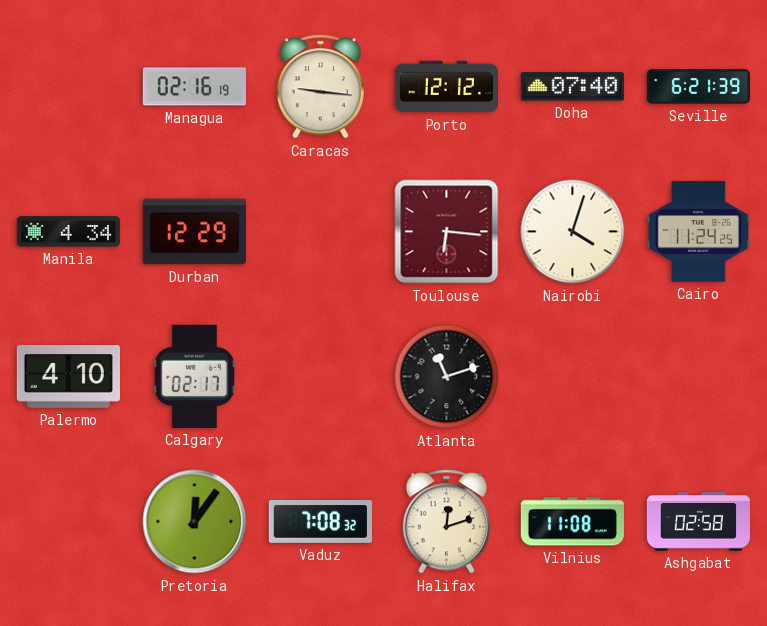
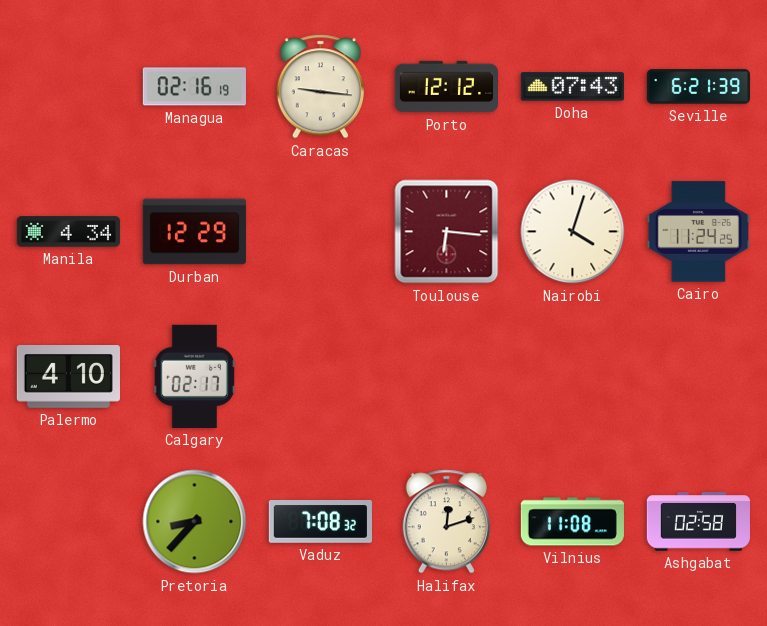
Doha: 07:40 -> 07:43 (572, 87)
Atlanta: 11:12 -> none (447, 377)
Pretoria: 12:06 -> 8:37 (195, 522)
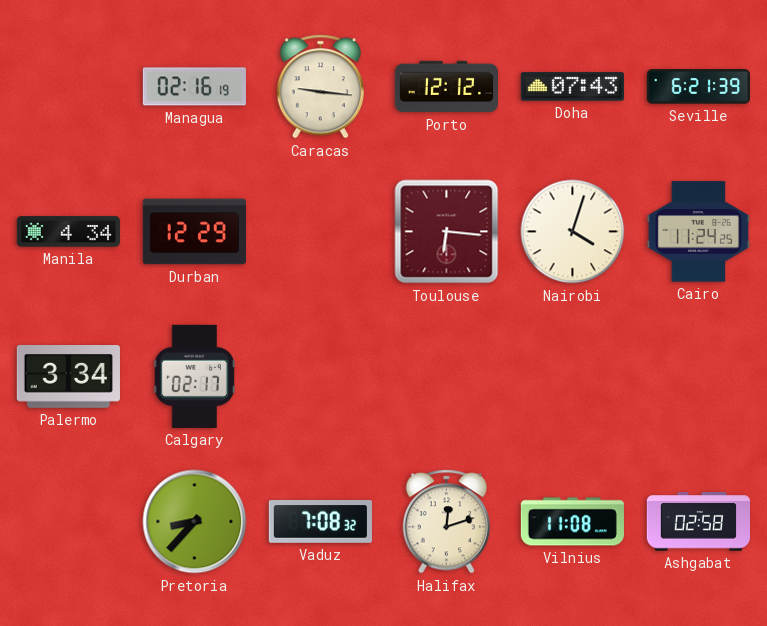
Palermo: 4:10 -> 3:34 (68, 377)
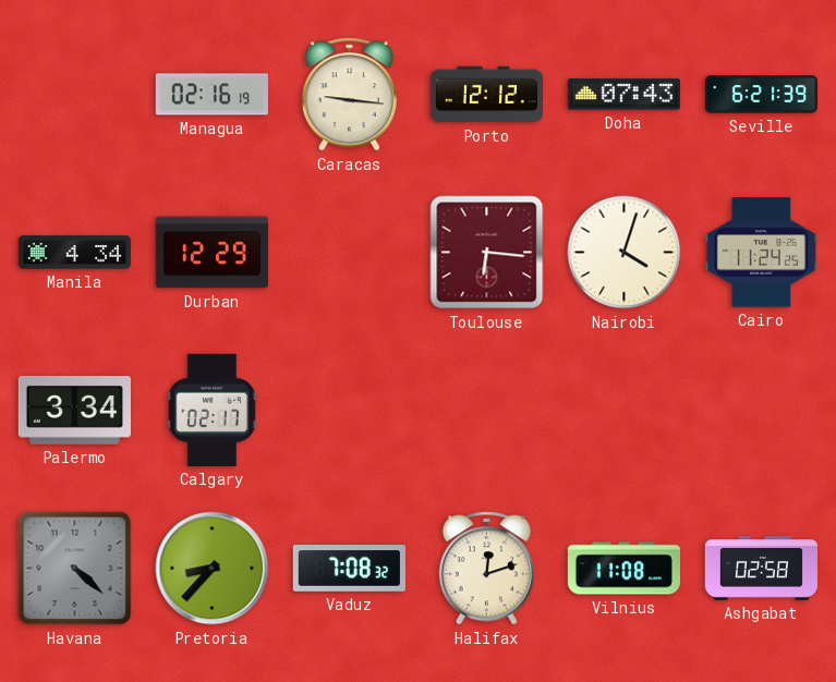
Havana: none -> 4:22 (75, 569)
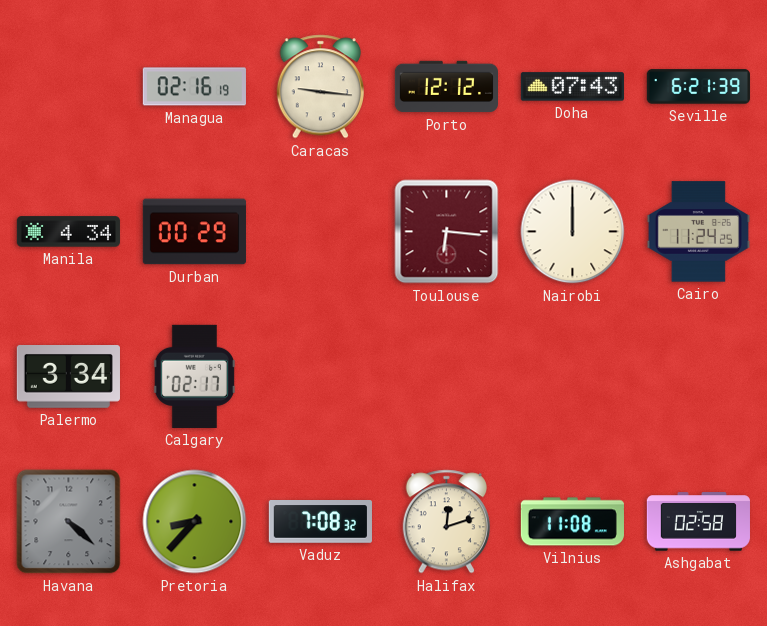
Durban: 12:29 -> 00:29 (194, 232)
Nairobi: 4:03 -> 12:00 (573, 232)
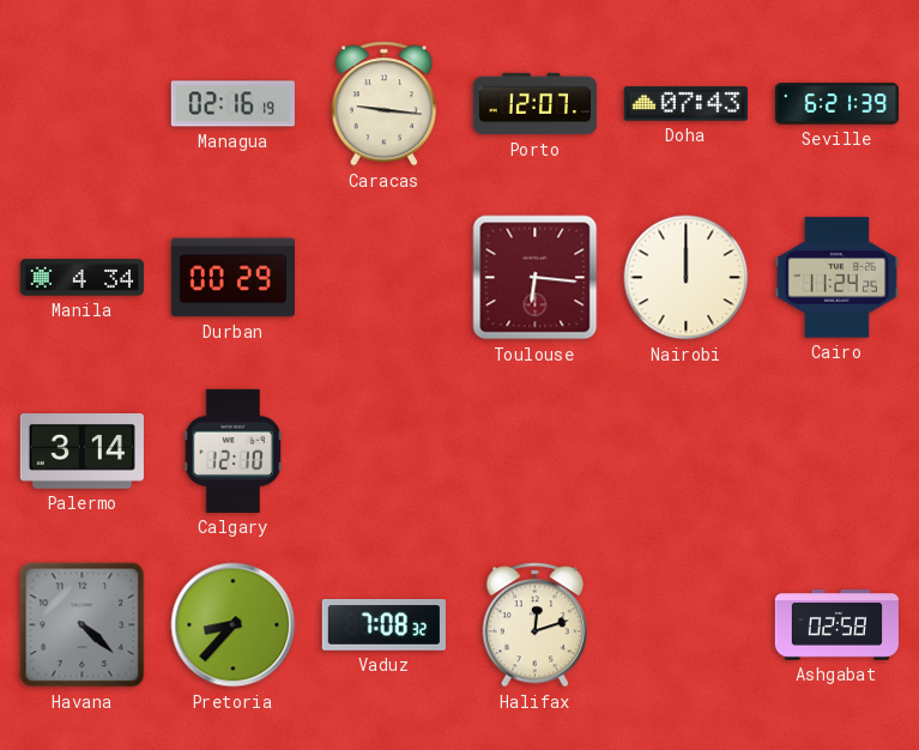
Porto: 12:12 -> 12:07 (534, 104)
Palermo: 3:34 -> 3:14 (81, 452)
Calgary: 02:17 -> 12:10 (232, 450)
Vilnius: 11:08 -> none (572, 522)
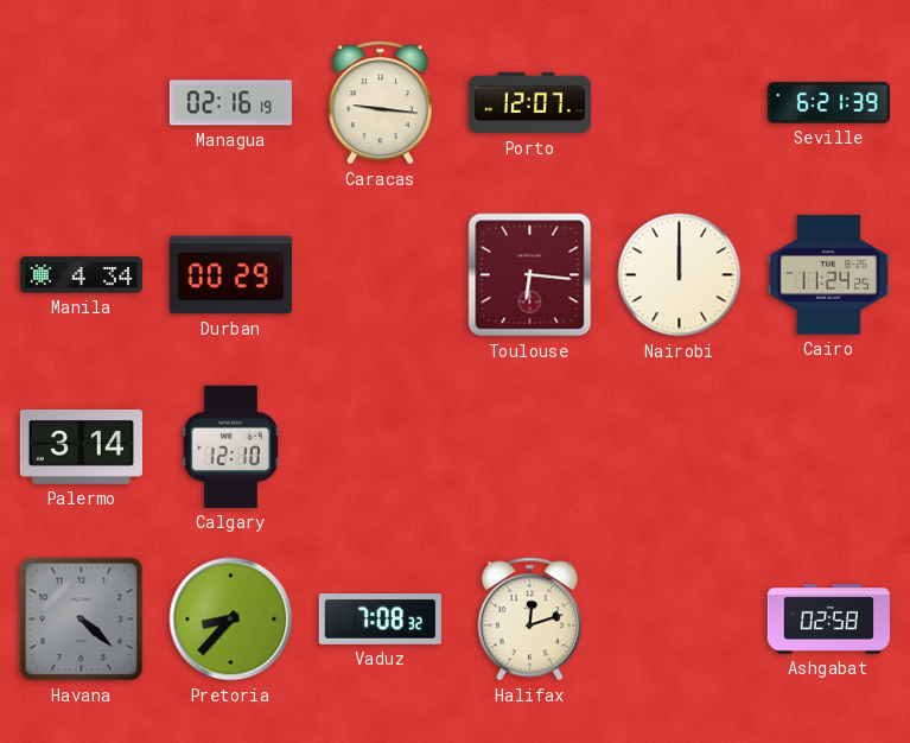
Doha: 07:43 -> none (685, 104)
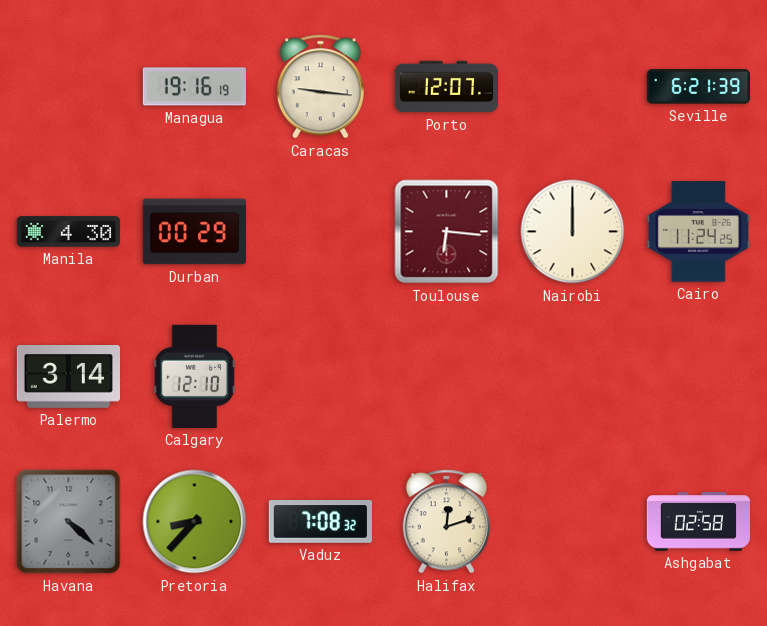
Managua: 02:16 -> 19:16 (194, 87)
Manila: 4:34 -> 4:30 (68, 232)
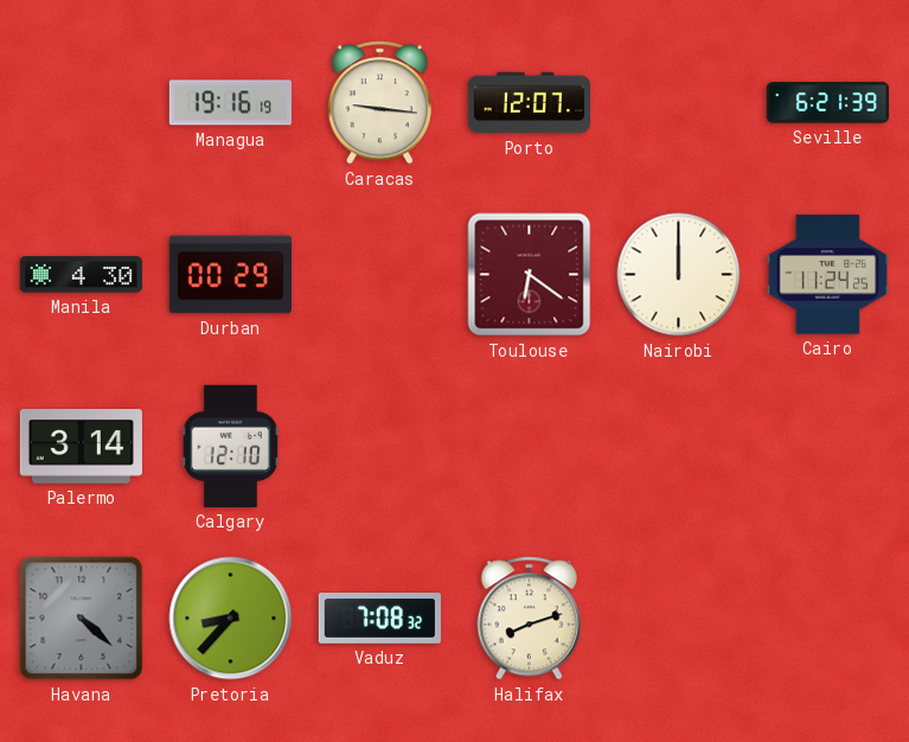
Toulouse: 6:16 -> 6:21 (530, 275)
Halifax: 12:12 -> 8:12 (529, 619)
Ashgabat: 02:58 -> none (698, 522)
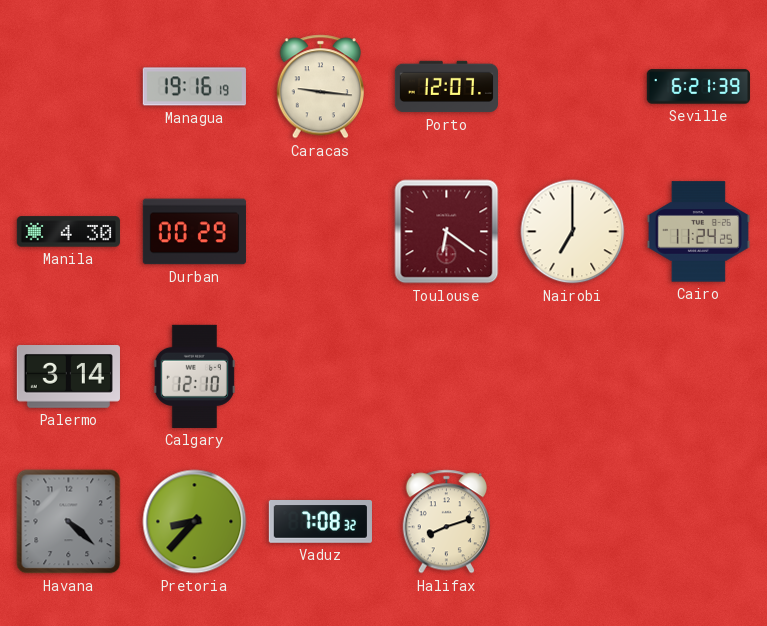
Nairobi: 12:00 -> 7:00 (573, 232)
